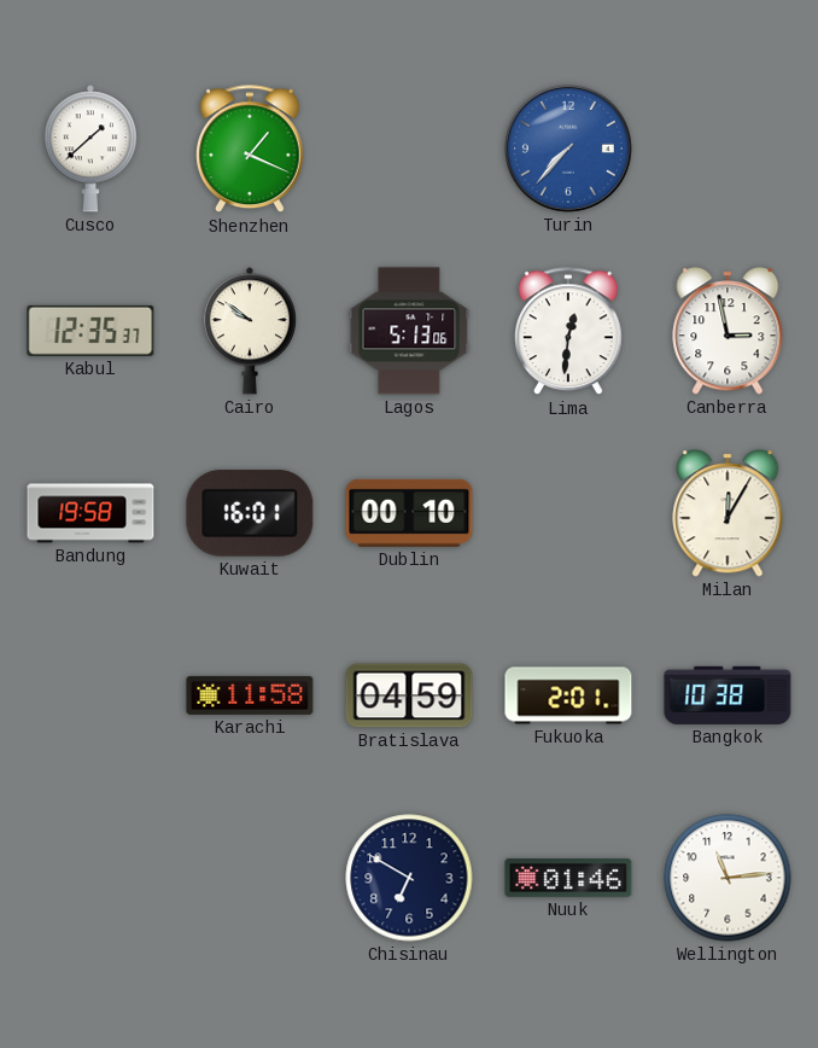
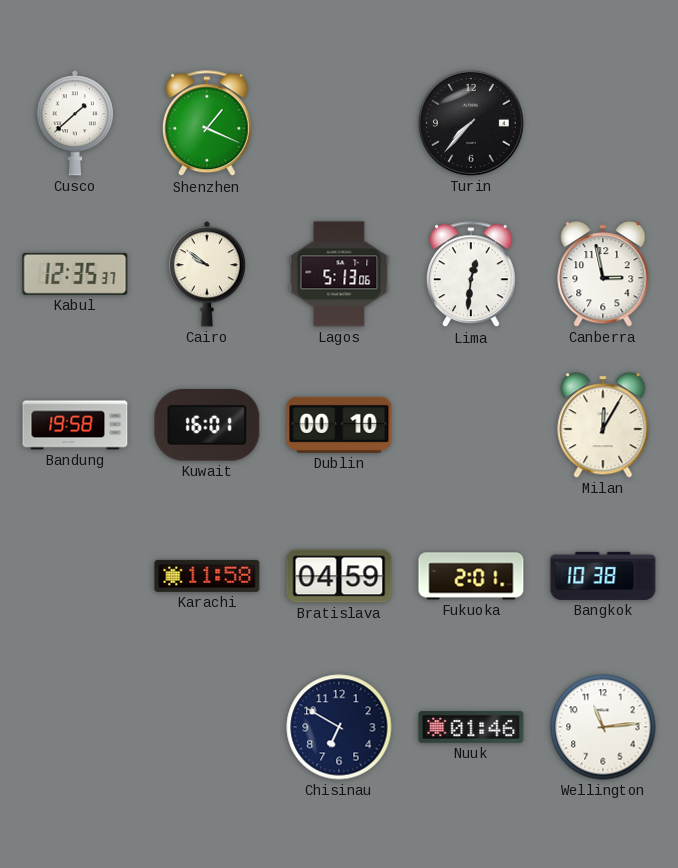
Turin dial: blue -> black (471, 123)
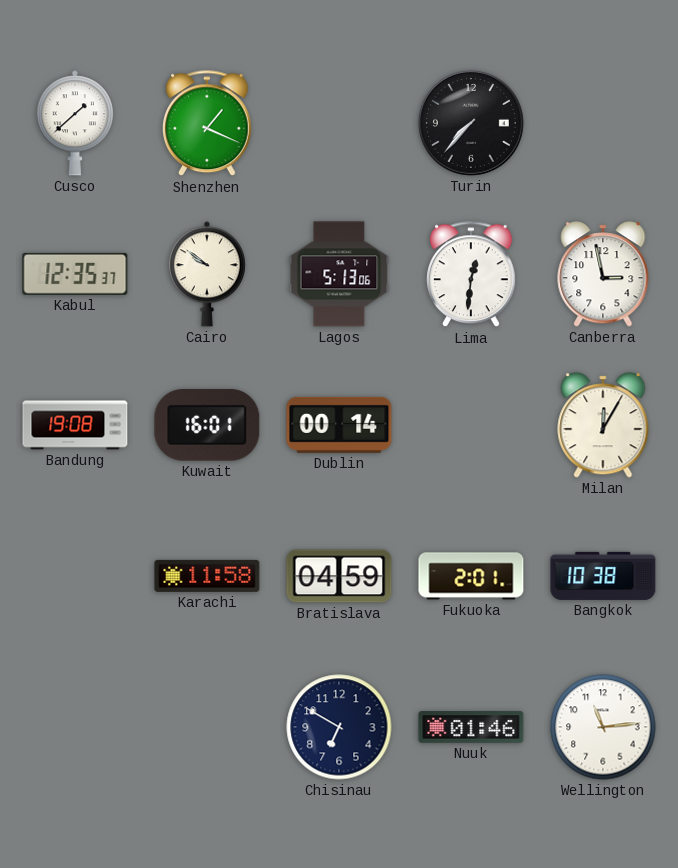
Bandung: 19:58 -> 19:08 (75, 425)
Dublin: 00:10 -> 00:14 (339, 425)
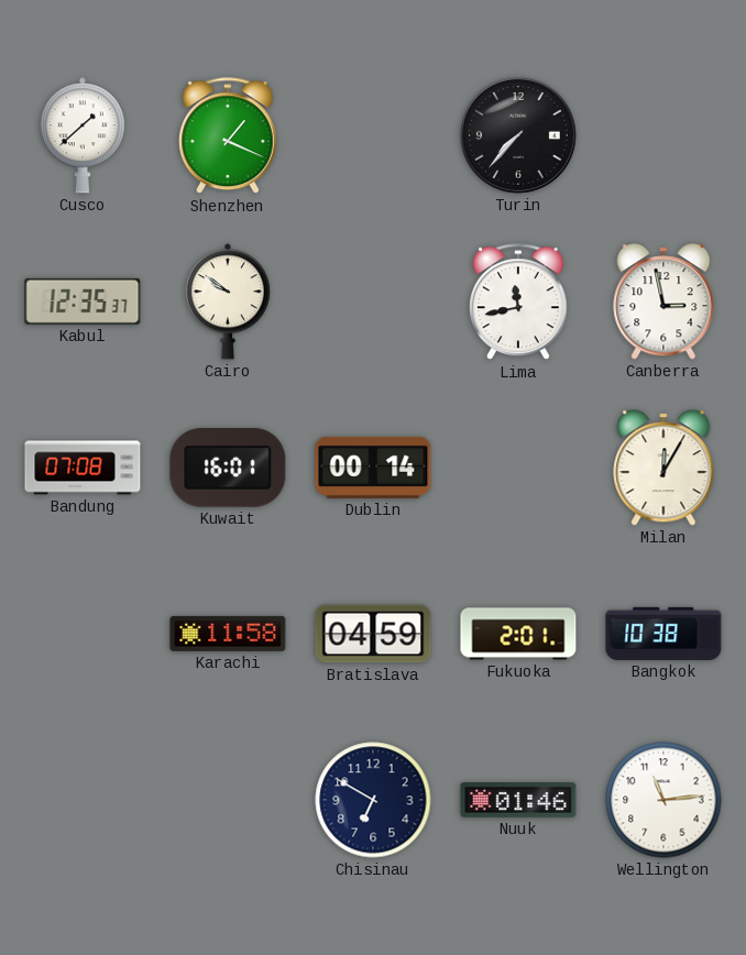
Lagos: 5:13 -> none (339, 274)
Lima: 12:31 -> 11:43 (519, 303)
Bandung: 19:08 -> 07:08 (83, 468)
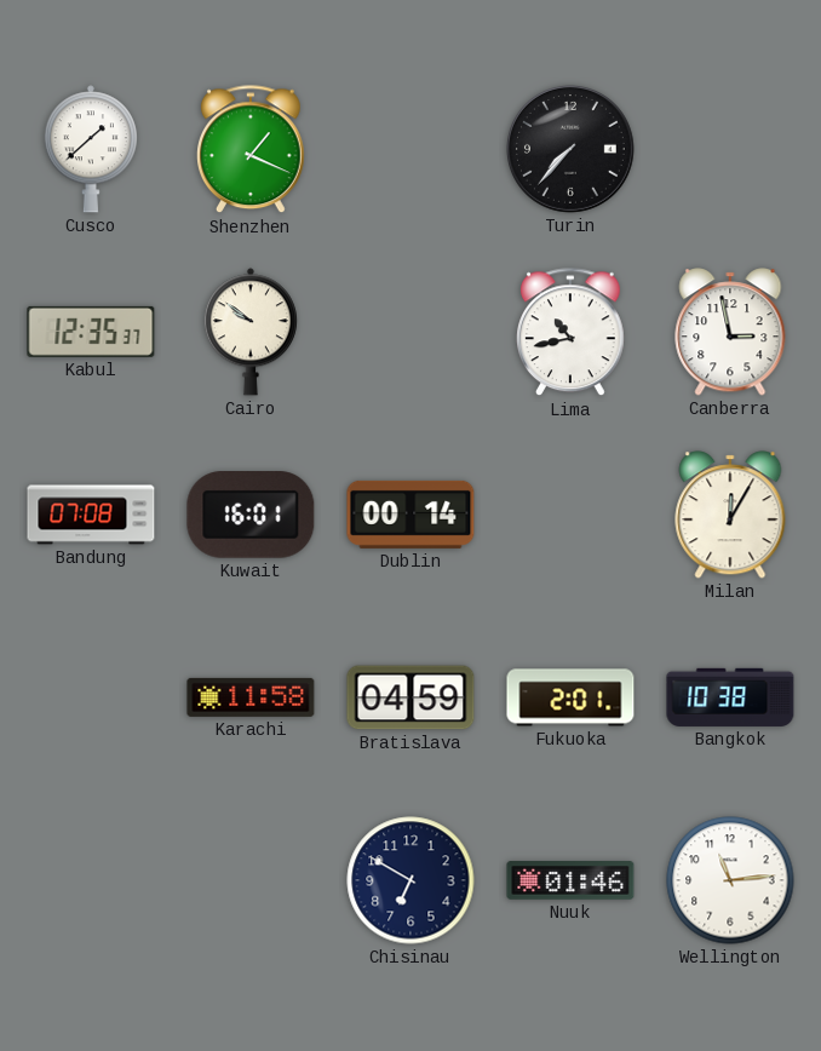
Lima: 11:43 -> 10:43 (572, 333)
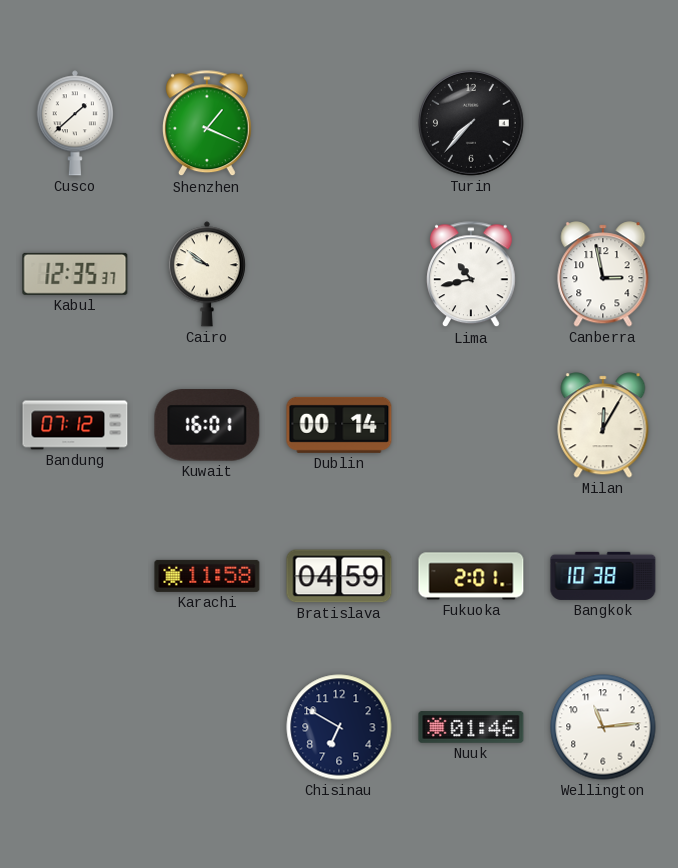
Bandung: 07:08 -> 07:12 (75, 425)
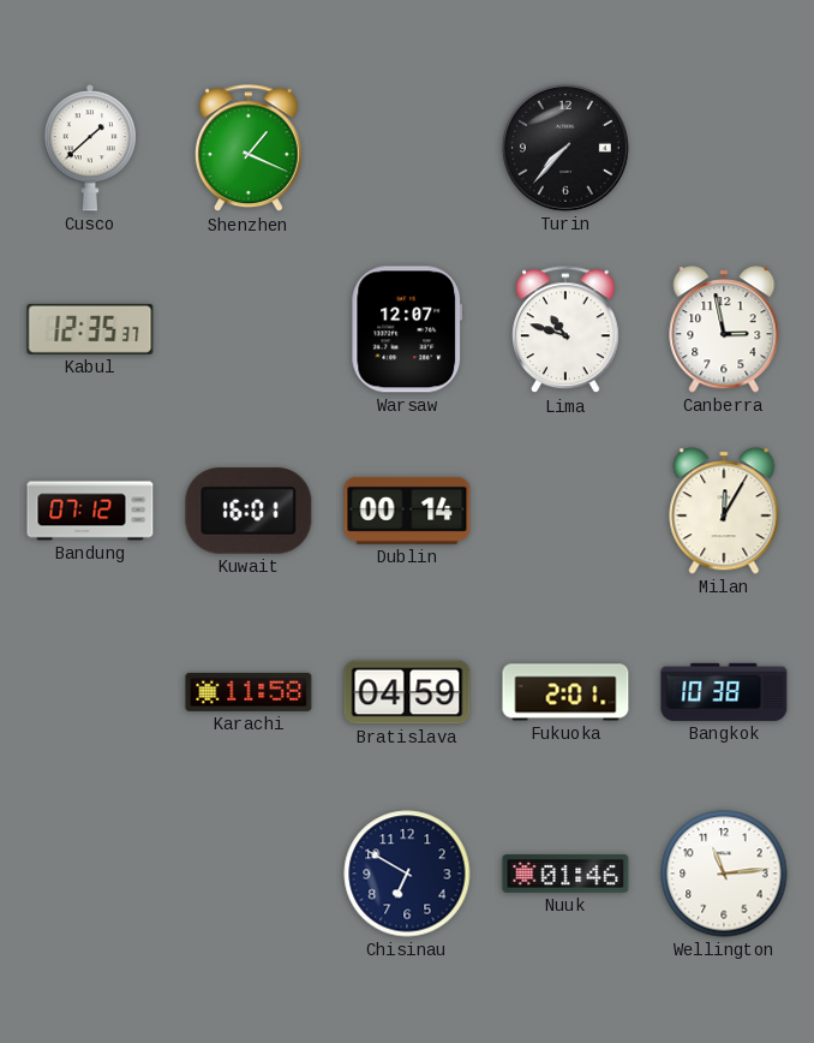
Cairo: 9:51 -> none (207, 274)
Warsaw: none -> 12:07 (407, 329)
Lima: 10:43 -> 10:48 (567, 330)
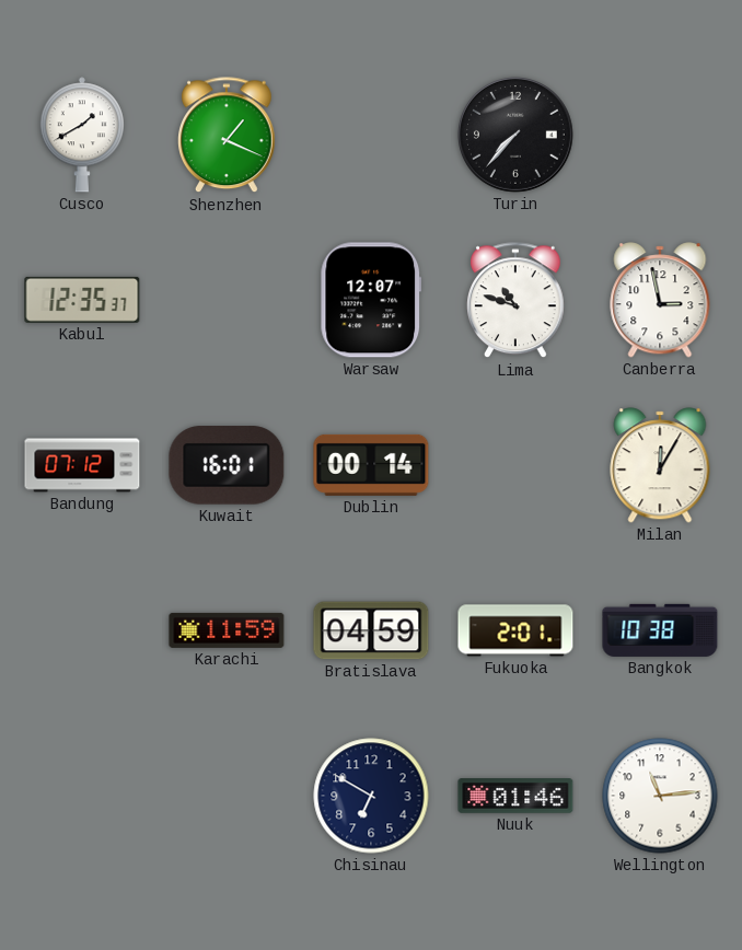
Cusco: 1:38 -> 1:40 (82, 135)
Karachi: 11:58 -> 11:59 (227, 630)
